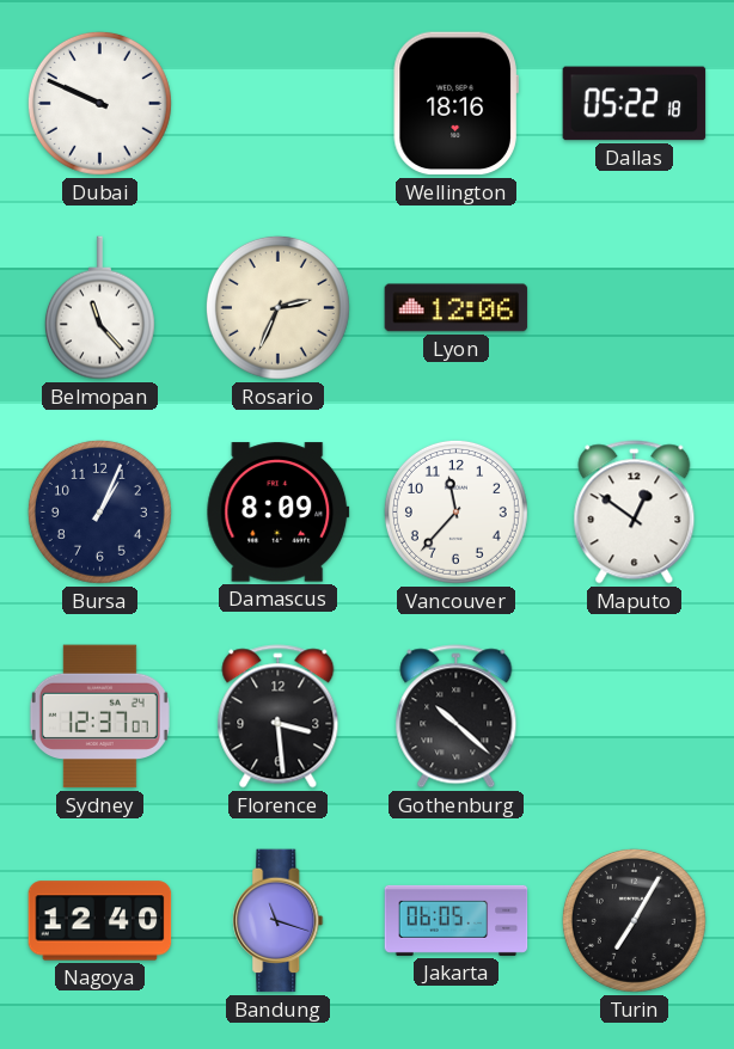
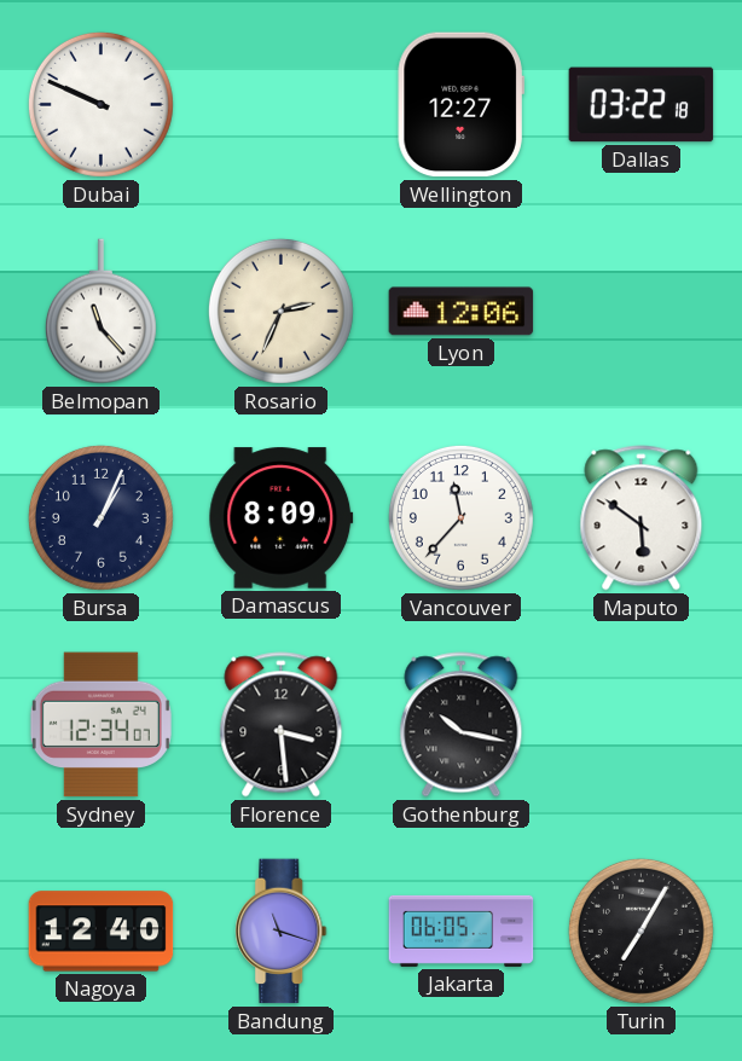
Wellington: 18:16 -> 12:27 (460, 105)
Dallas: 05:22 -> 03:22 (642, 105)
Maputo: 12:51 -> 5:51 (642, 518)
Sydney: 12:37 -> 12:34 (100, 725)
Gothenburg: 10:22 -> 10:17 (462, 725)
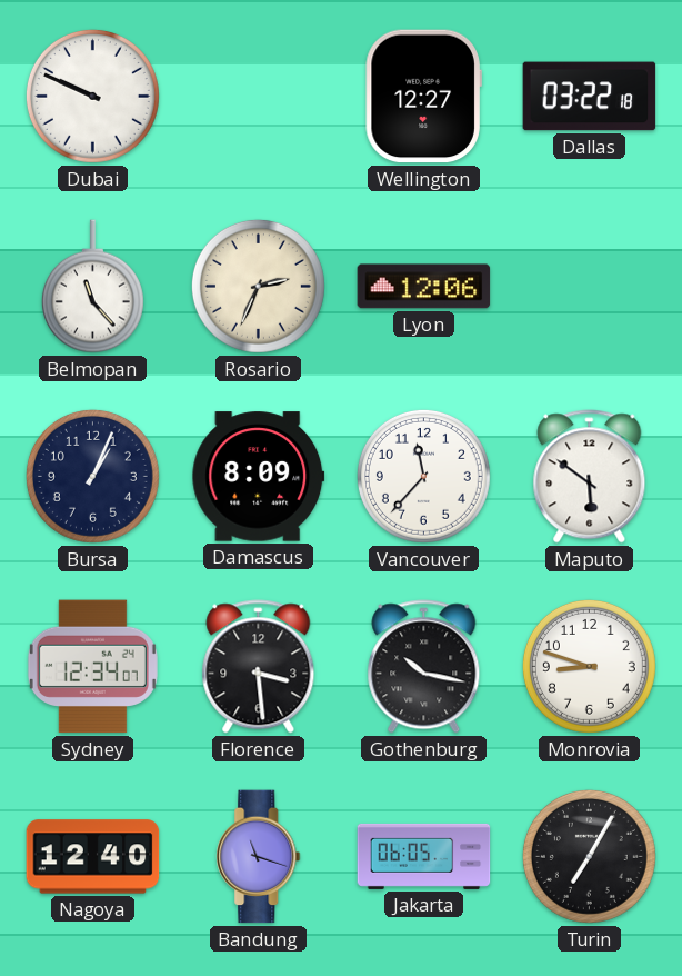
Monrovia: none -> 8:48 (589, 666)
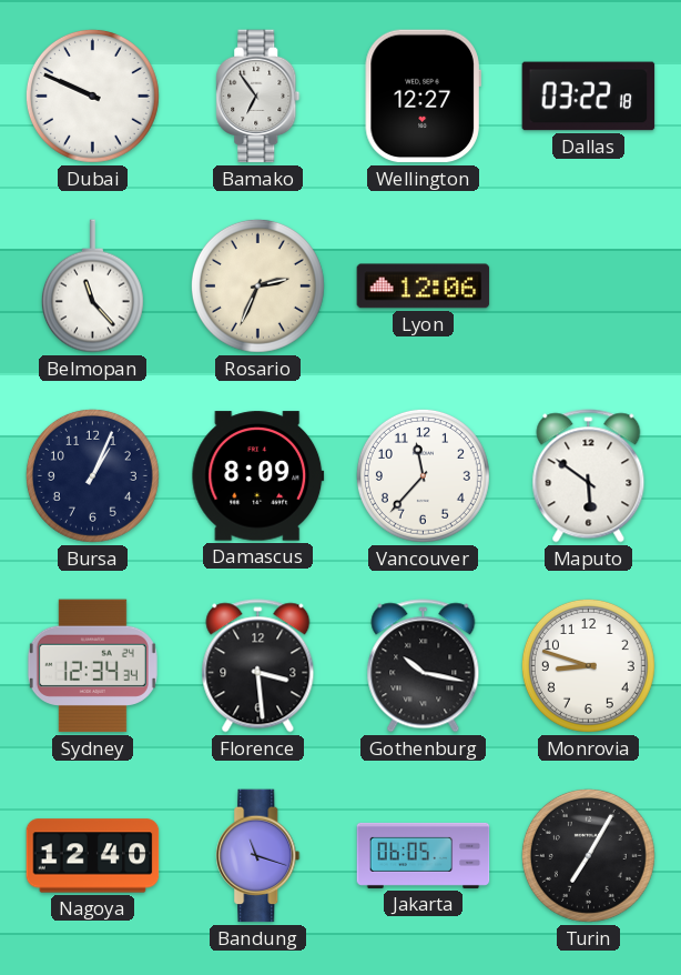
Bamako: none -> 6:54 (258, 97)
Sydney: 12:34:07 -> 12:34:34 (92, 666)
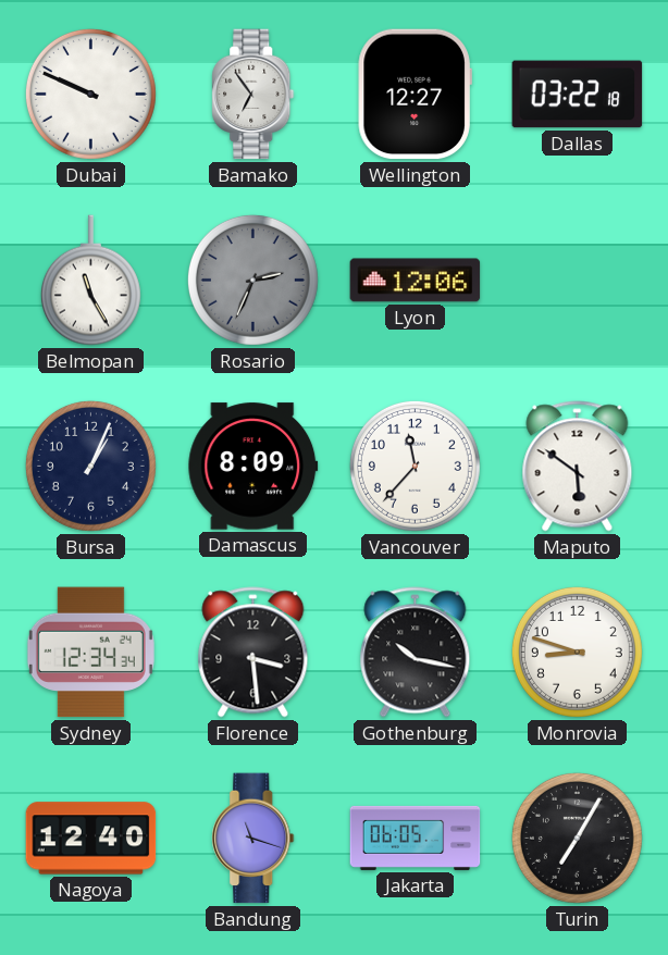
Belmopan: 11:23 -> 11:25 (90, 281)
Rosario dial: cream -> grey (252, 280)
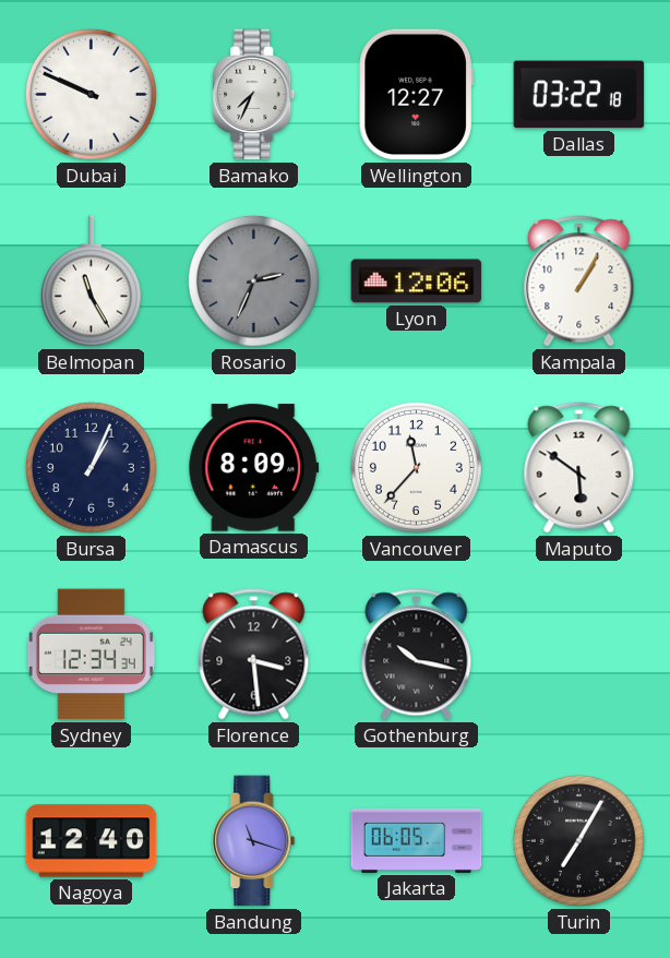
Bamako: 6:54 -> 7:34 (254, 95)
Kampala: none -> 1:05 (579, 282)
Monrovia: 8:48 -> none (577, 652)
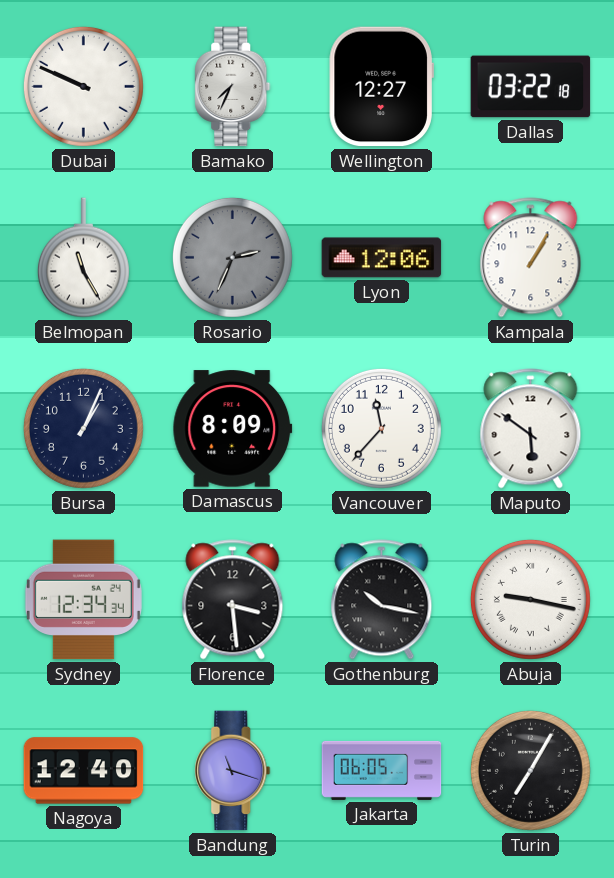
Abuja: none -> 9:17 (530, 599)
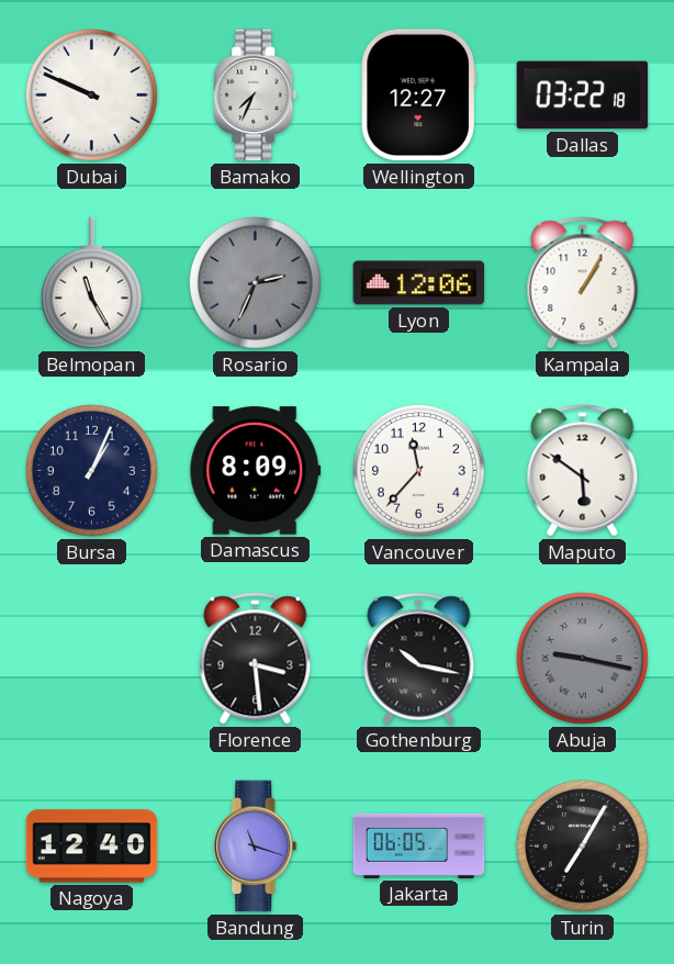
Sydney: 12:34 -> none (83, 600)
Abuja dial: white -> grey (582, 658)
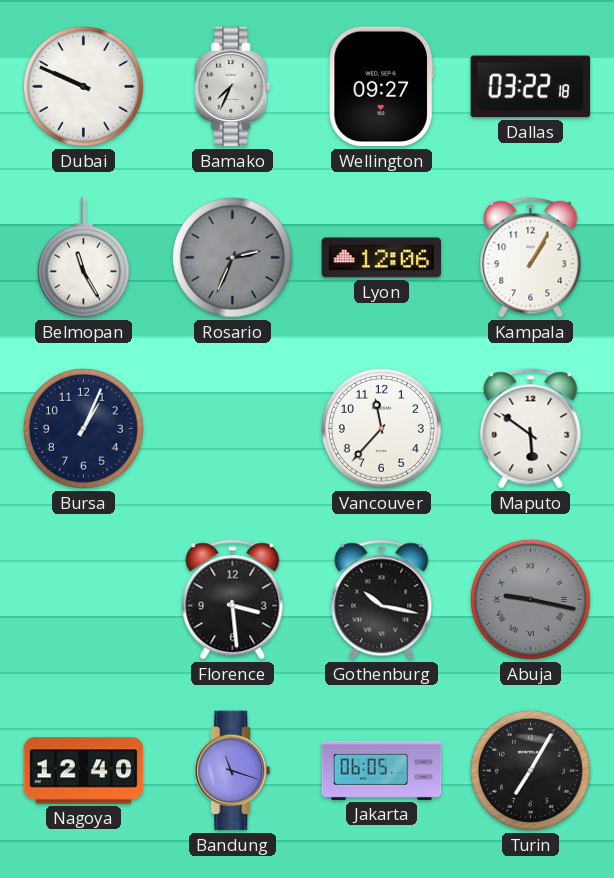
Wellington: 12:27 -> 09:27 (381, 87)
Damascus: 8:09 -> none (256, 471)
